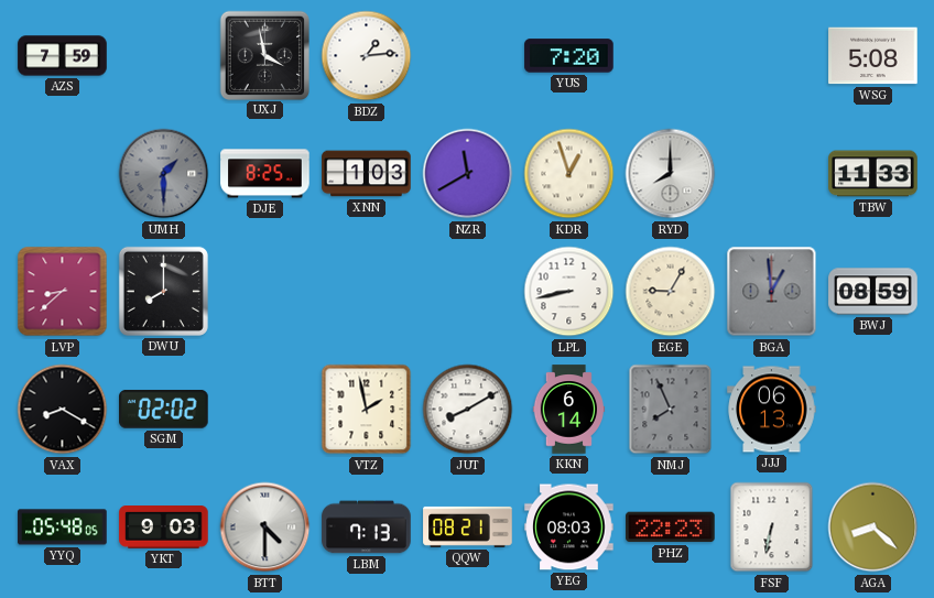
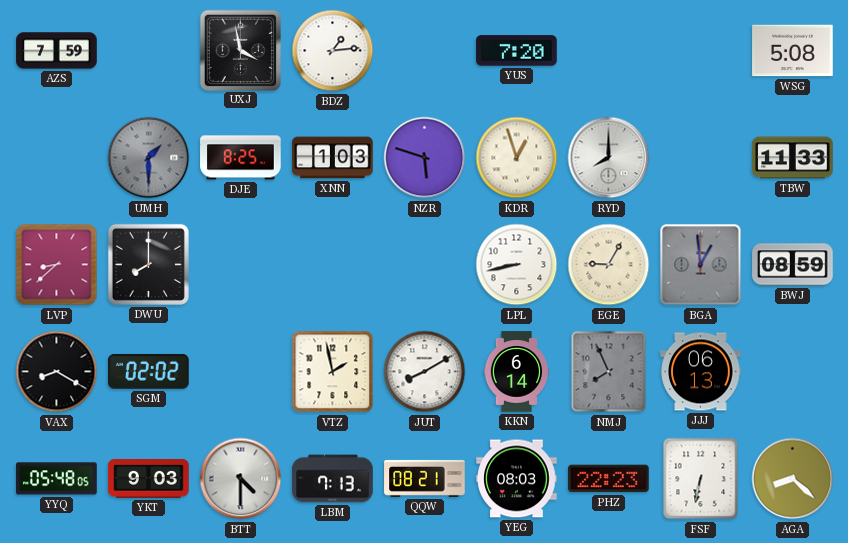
NZR: 11:40 -> 5:48 (425, 158)
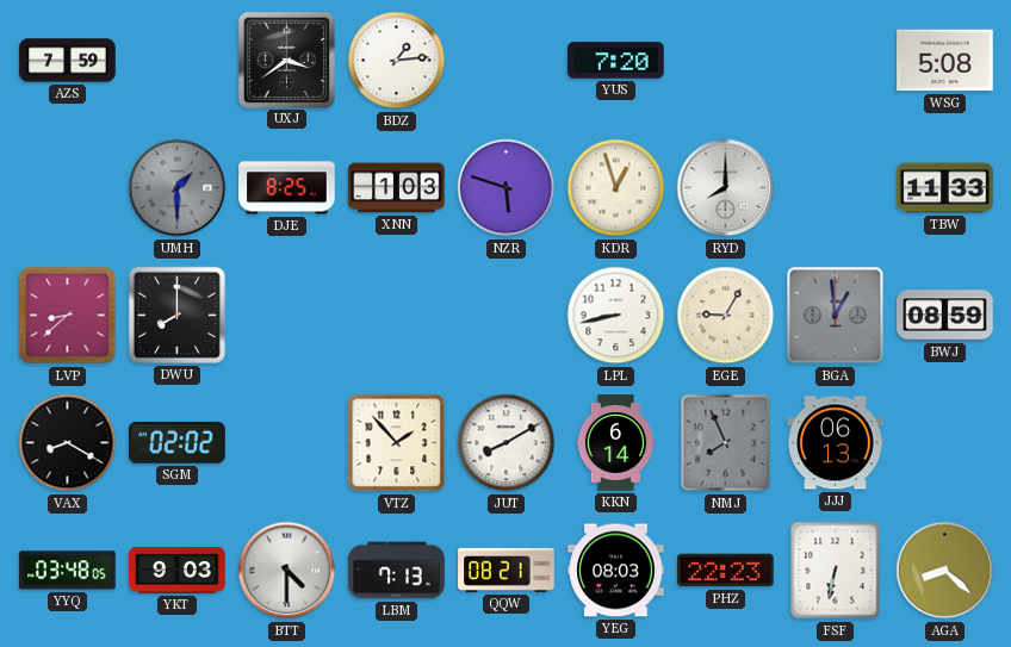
UXJ: 3:58 -> 3:39 (286, 60)
VTZ: 1:58 -> 1:53 (397, 443)
YYQ: 05:48 -> 03:48 (68, 571)
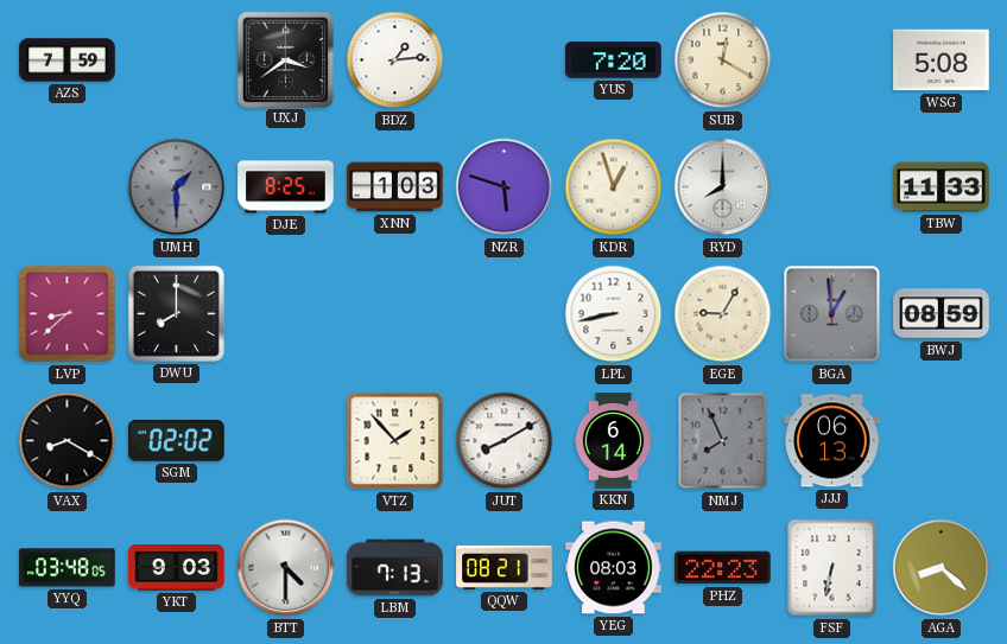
SUB: none -> 12:20 (723, 60)
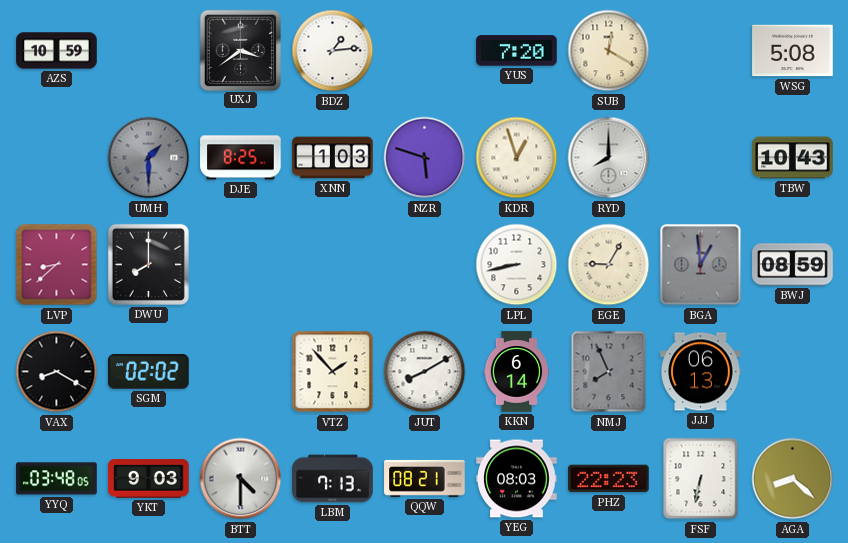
AZS: 7:59 -> 10:59 (57, 51)
TBW: 11:33 -> 10:43 (793, 158)
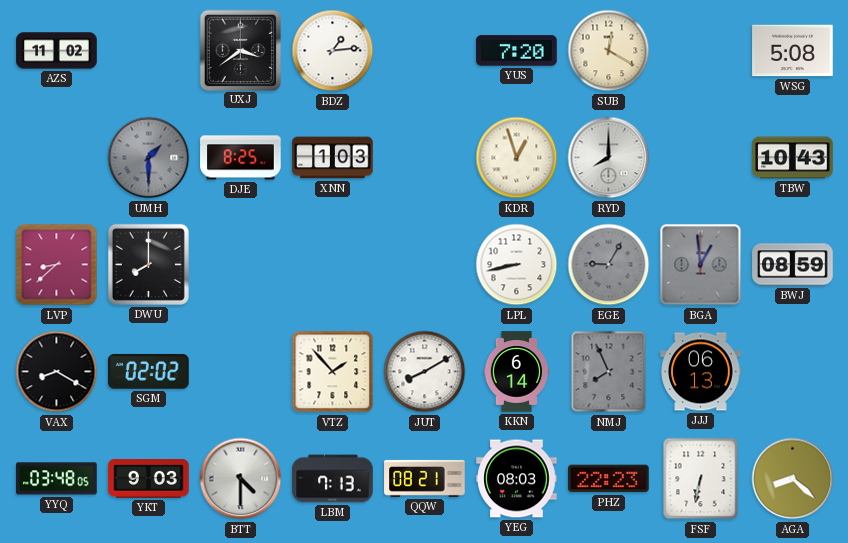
AZS: 10:59 -> 11:02 (57, 51)
NZR: 5:48 -> none (425, 158)
EGE dial: cream -> grey (609, 265)
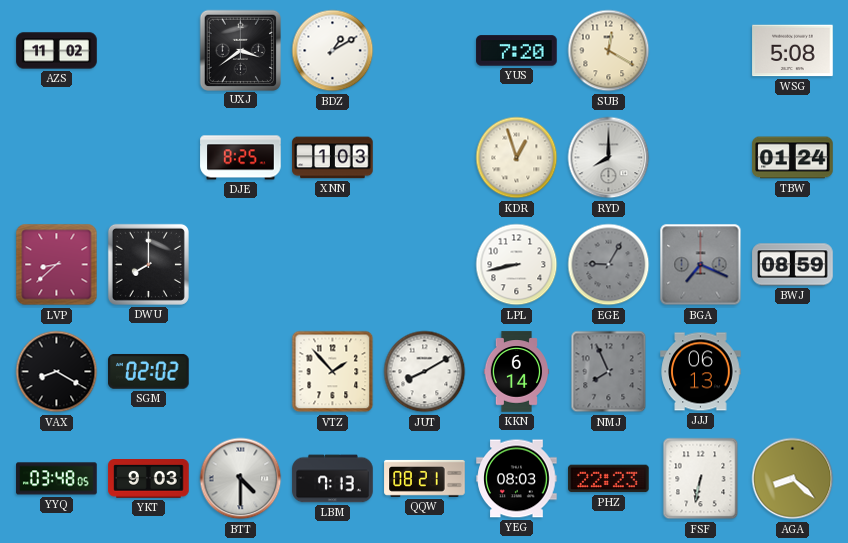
BDZ: 1:14 -> 1:10 (333, 51)
UMH: 1:30 -> none (149, 158)
TBW: 10:43 -> 01:24 (793, 158)
BGA: 12:59 -> 7:19 (701, 265)
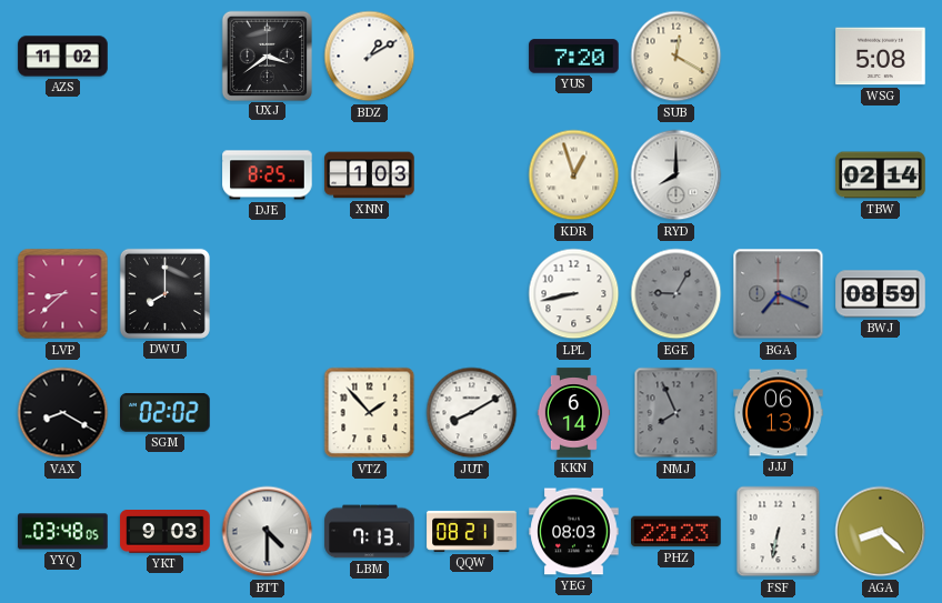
TBW: 01:24 -> 02:14 (881, 175)
